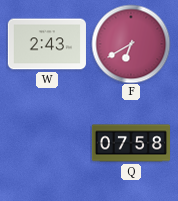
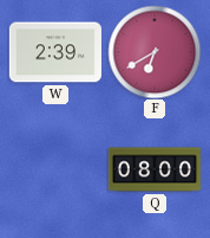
W: 2:43 -> 2:39 (55, 52)
Q: 07:58 -> 08:00 (153, 169)
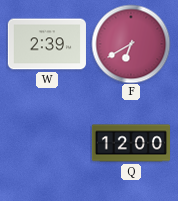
Q: 08:00 -> 12:00 (130, 143)
